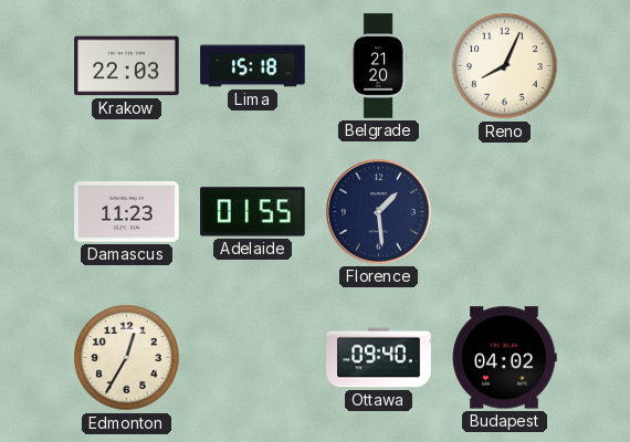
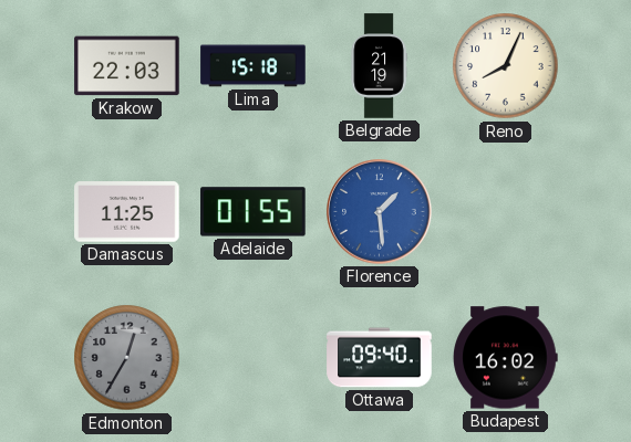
Belgrade: 21:20 -> 21:19 (379, 66)
Damascus: 11:23 -> 11:25 (127, 212)
Florence dial: navy -> blue (380, 212)
Edmonton dial: cream -> grey (127, 358)
Budapest: 04:02 -> 16:02 (506, 358)
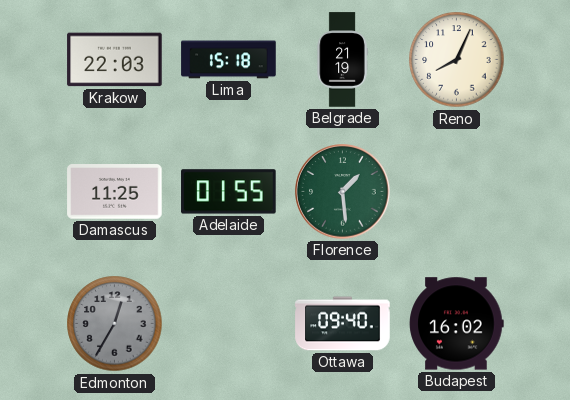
Florence dial: blue -> green (343, 192)
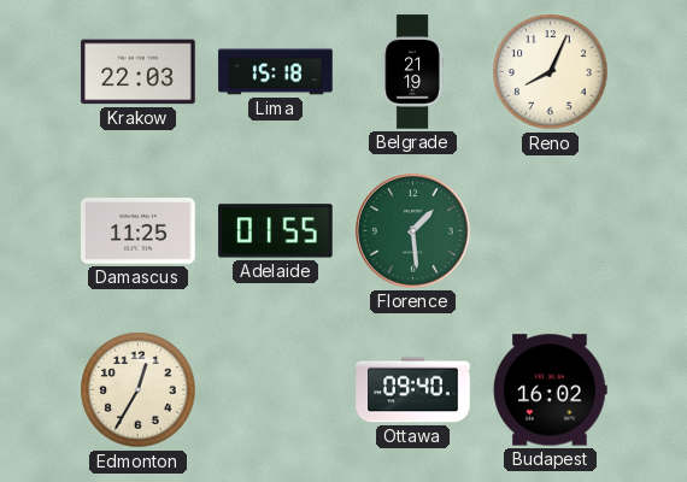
Edmonton dial: grey -> cream (139, 390)
